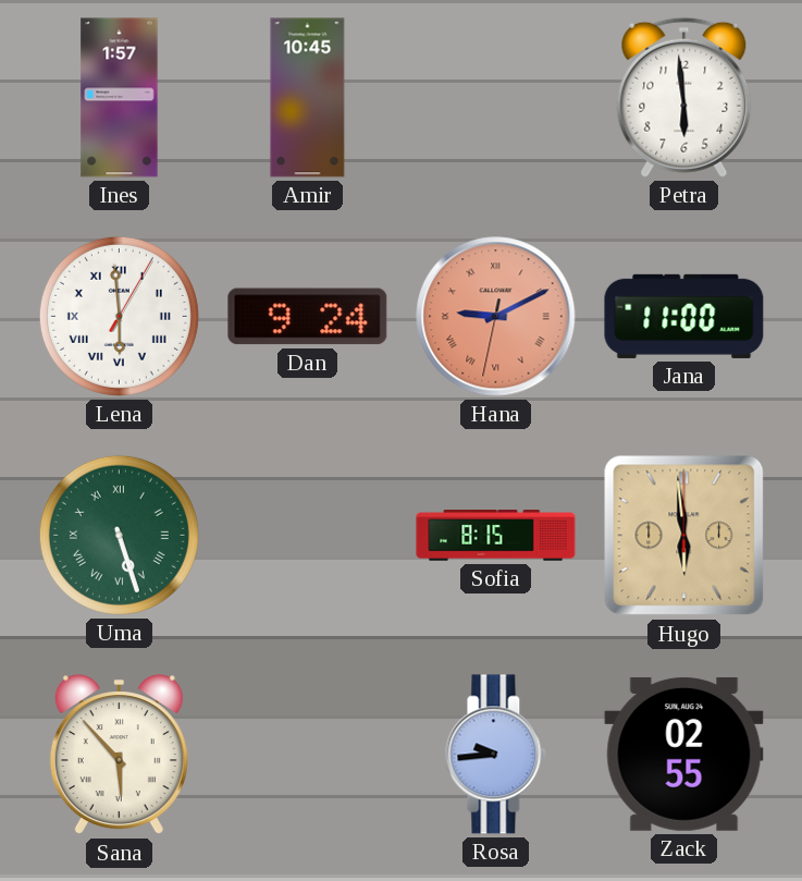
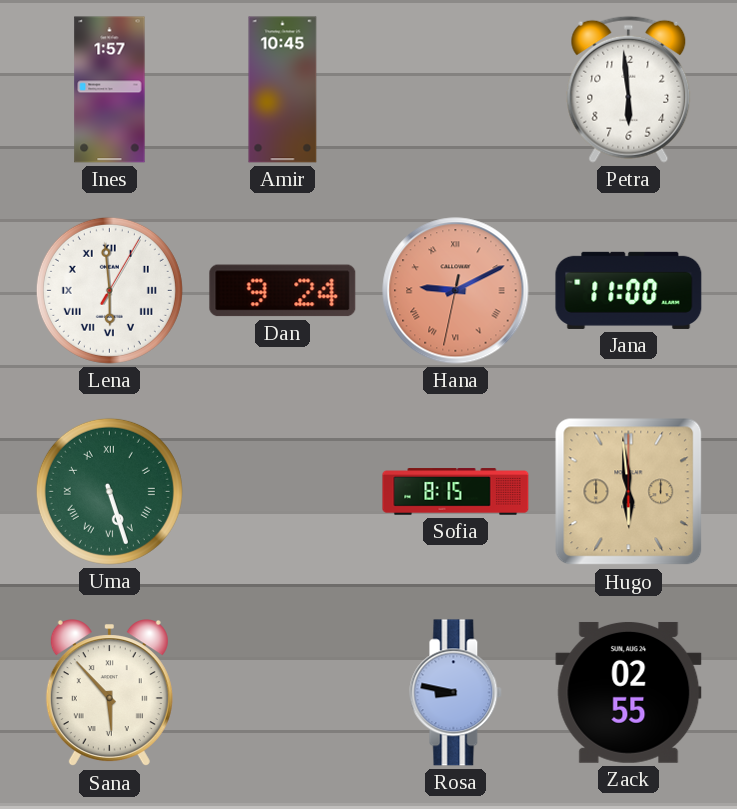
Rosa: 9:44 -> 8:47 (456, 693)
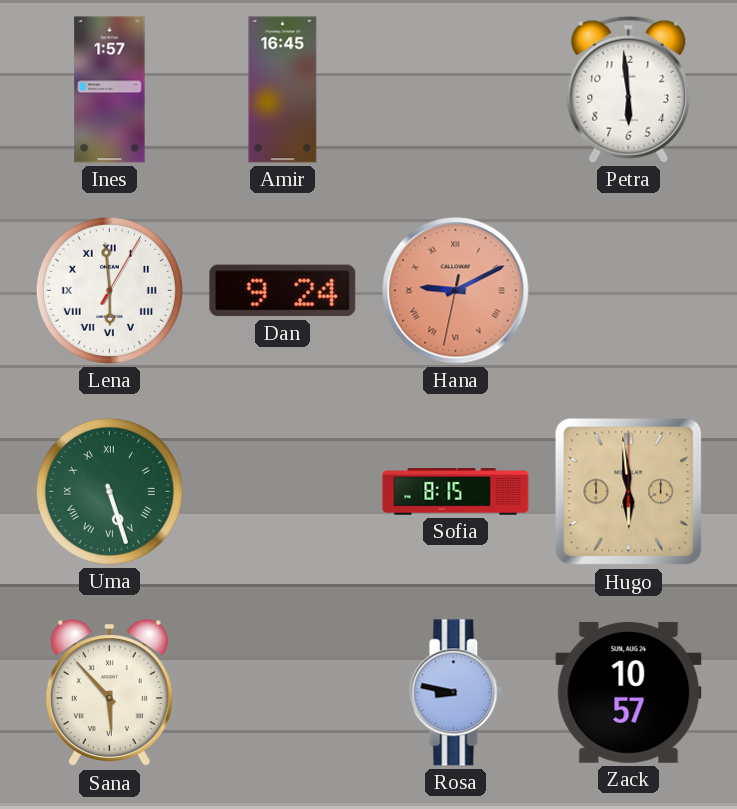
Amir: 10:45 -> 16:45 (283, 90)
Jana: 11:00 -> none (629, 290)
Zack: 02:55 -> 10:57 (629, 692)
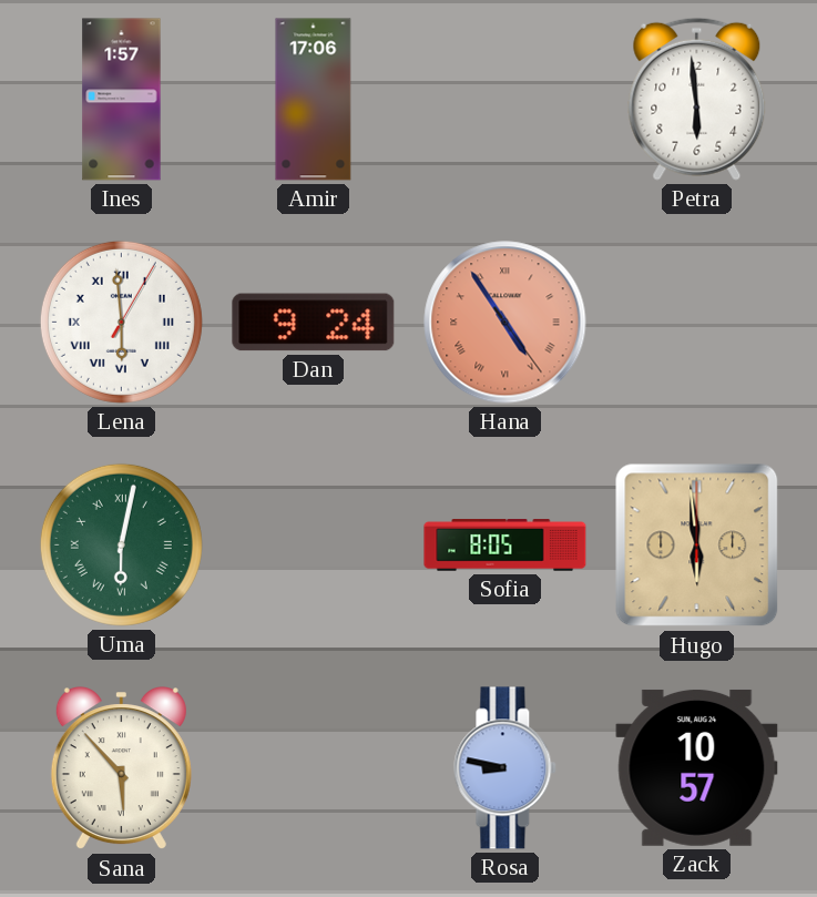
Amir: 16:45 -> 17:06 (314, 100)
Hana: 9:10 -> 4:54 (505, 323)
Uma: 5:27 -> 6:02 (121, 544)
Sofia: 8:15 -> 8:05 (505, 546)
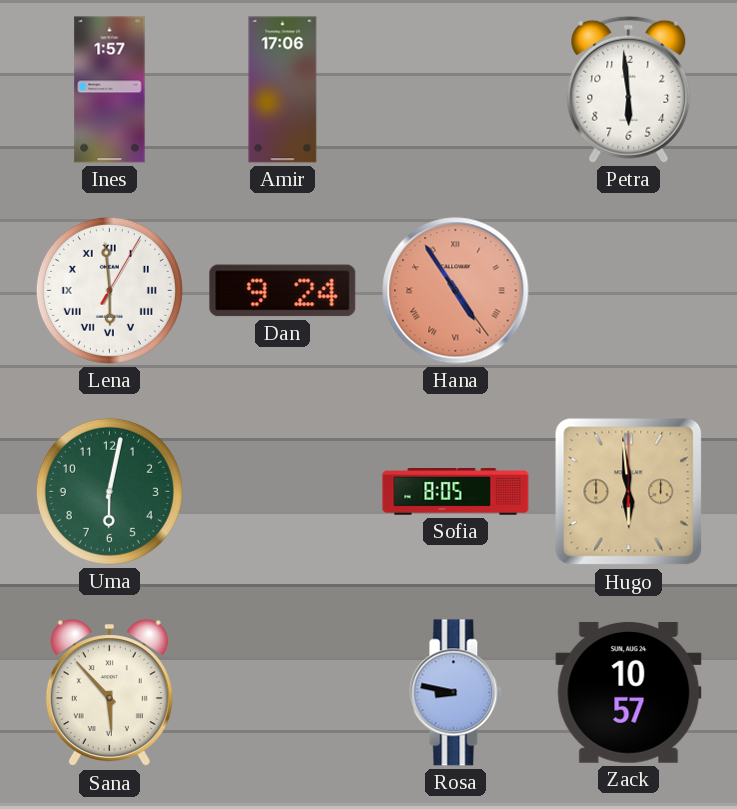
Uma numerals: Roman -> Arabic (109, 491)
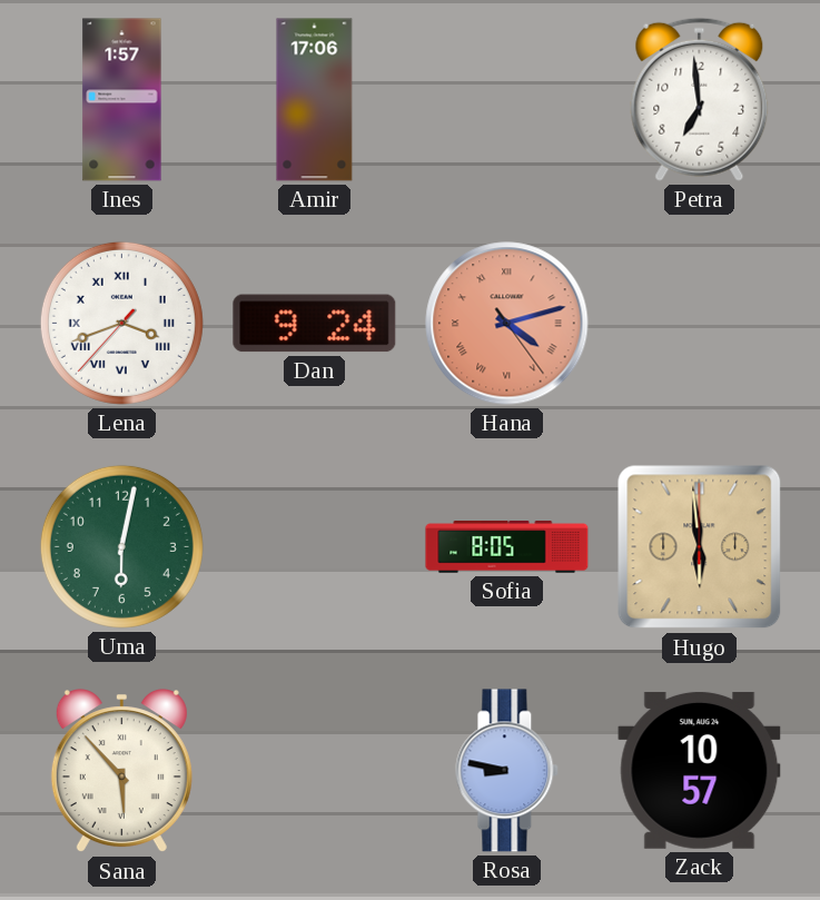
Petra: 5:59 -> 6:59 (700, 99)
Lena: 5:59 -> 3:41 (121, 323)
Hana: 4:54 -> 4:12 (507, 324)
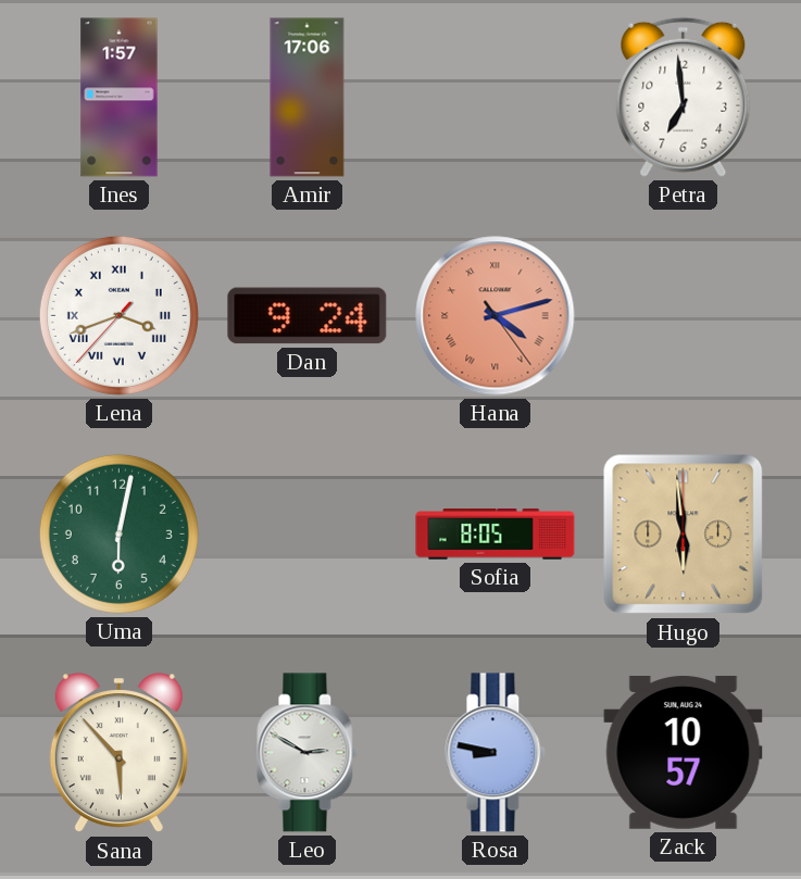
Leo: none -> 2:50 (308, 753)
